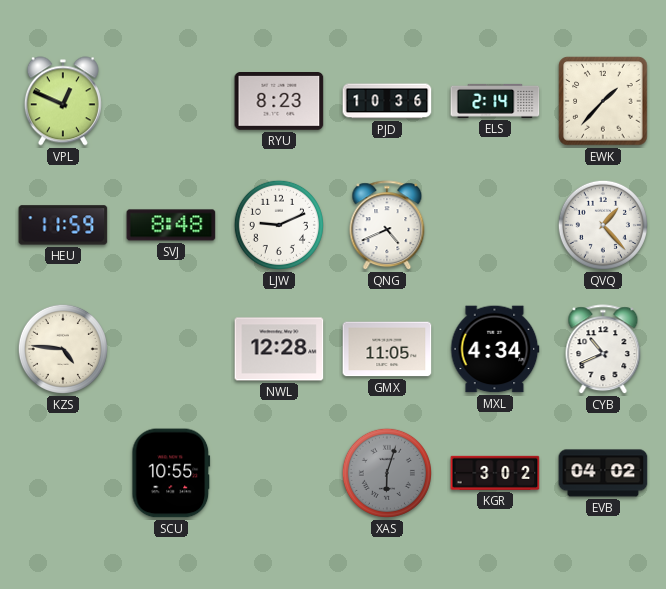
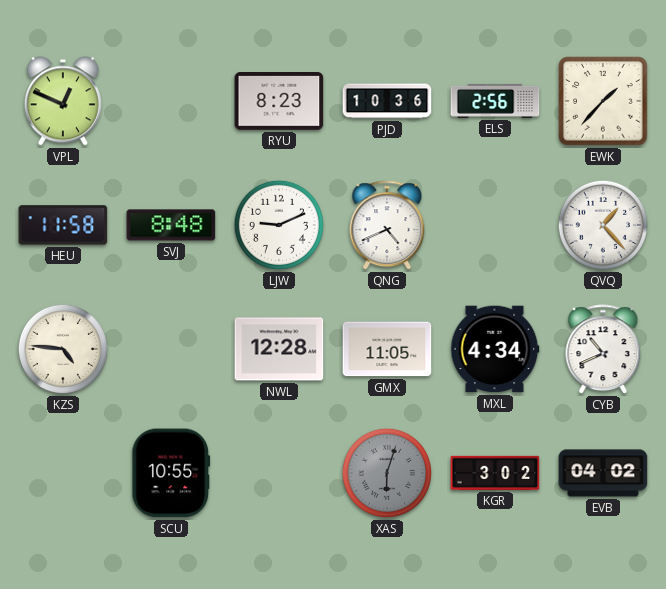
ELS: 2:14 -> 2:56 (495, 101)
HEU: 11:59 -> 11:58 (63, 225)
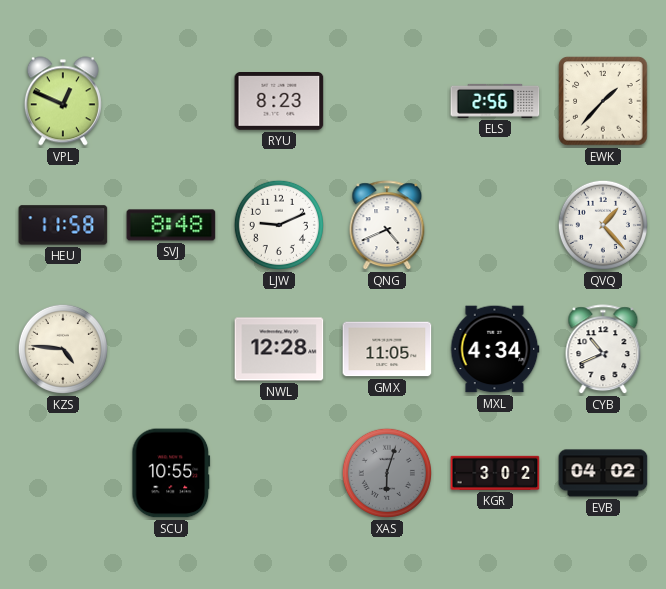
PJD: 10:36 -> none (387, 101)
